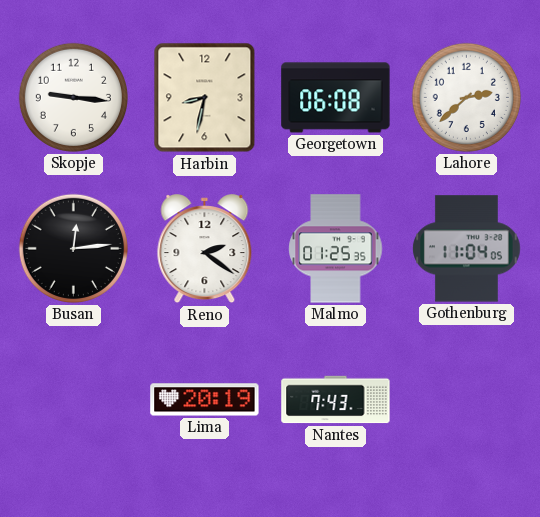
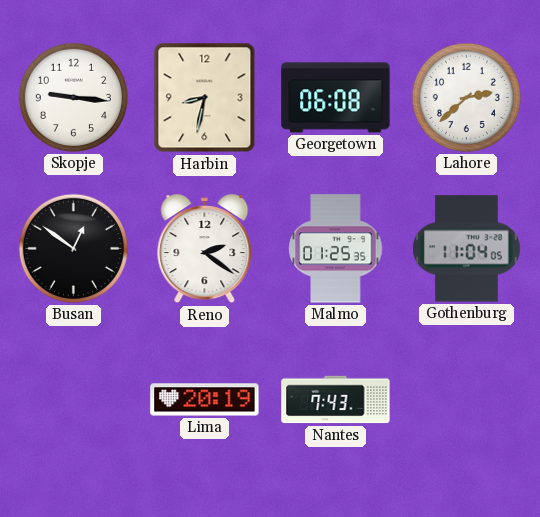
Busan: 12:14 -> 12:51 (73, 248)
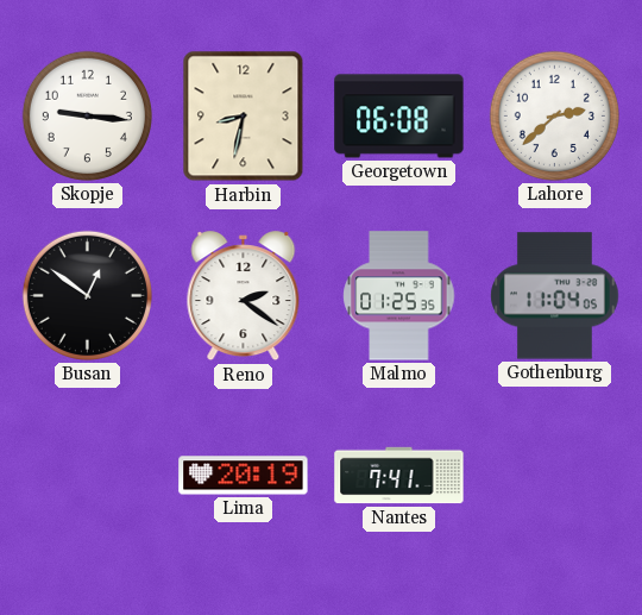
Nantes: 7:43 -> 7:41 (399, 476)
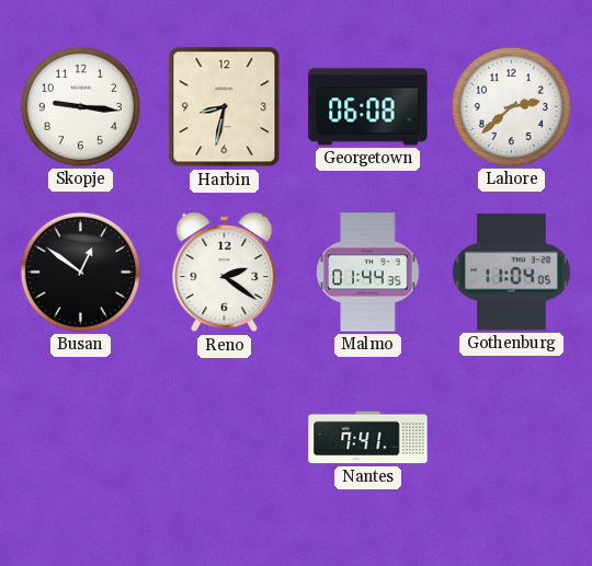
Malmo: 01:25 -> 01:44 (368, 273)
Lima: 20:19 -> none (244, 476)
